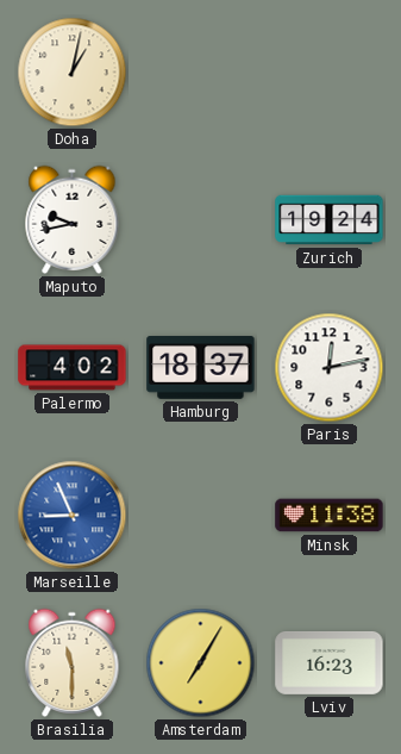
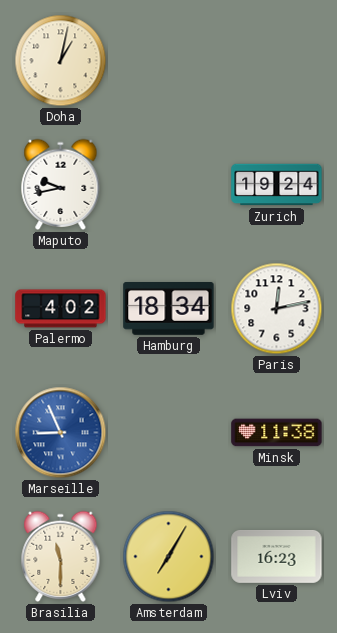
Hamburg: 18:37 -> 18:34 (169, 309)
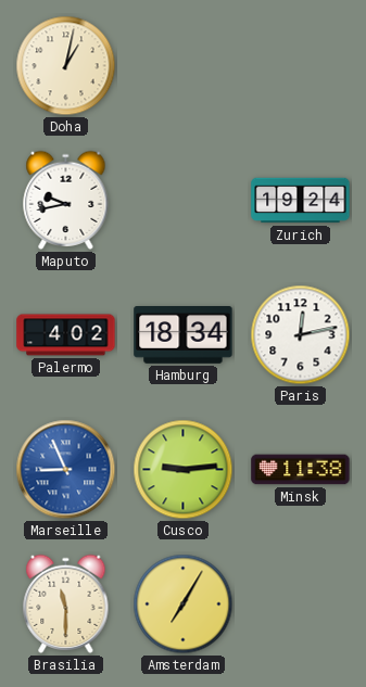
Cusco: none -> 9:14 (184, 470)
Lviv: 16:23 -> none (277, 557)
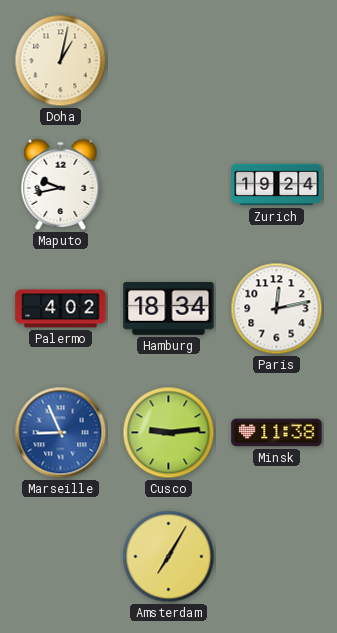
Brasilia: 11:30 -> none (66, 603)
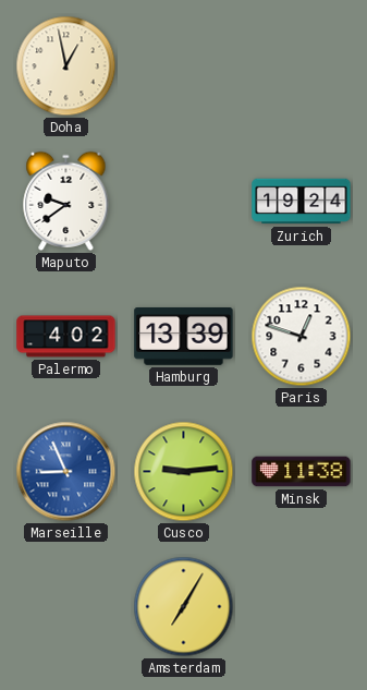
Doha: 1:02 -> 12:58 (66, 66)
Maputo: 9:43 -> 9:39 (66, 201)
Hamburg: 18:34 -> 13:39 (184, 337)
Paris: 12:13 -> 12:48 (302, 337)
